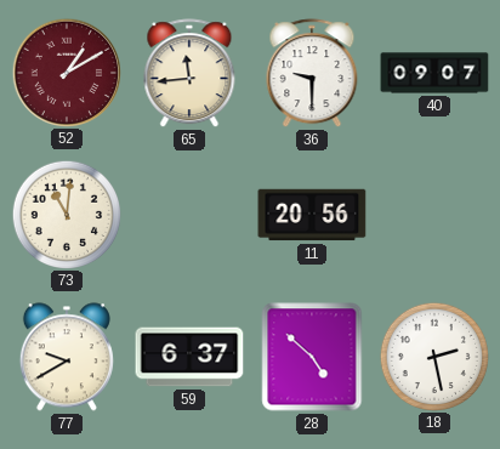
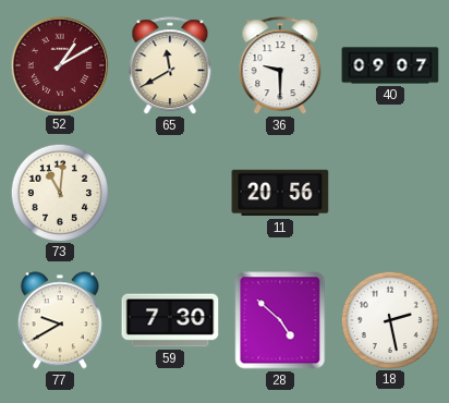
65: 11:44 -> 11:40 (170, 66)
59: 6:37 -> 7:30 (170, 320)
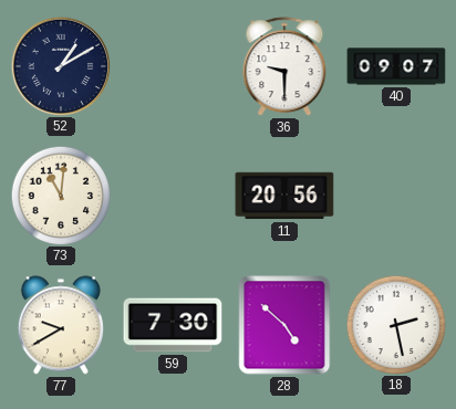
52 dial: burgundy -> navy (60, 65)
65: 11:40 -> none (170, 66)
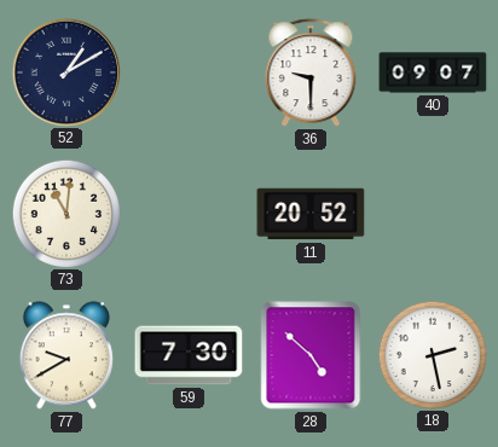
11: 20:56 -> 20:52 (311, 214)
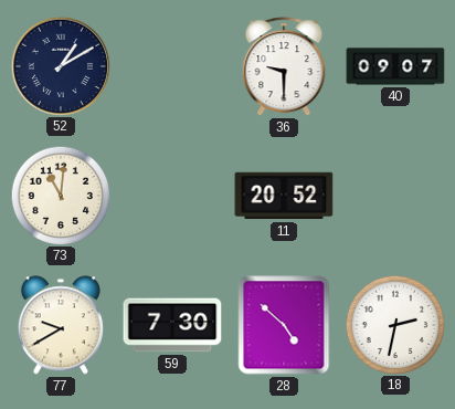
18: 2:28 -> 2:32 (394, 324)
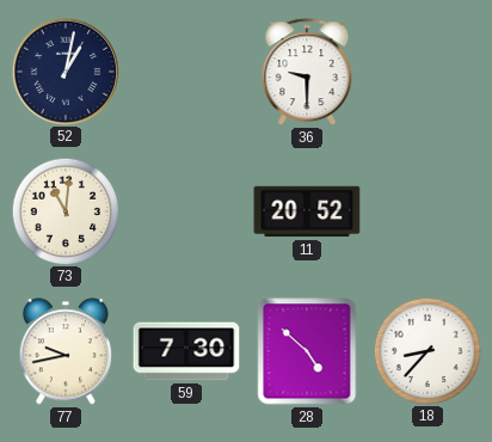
52: 1:10 -> 1:02 (64, 70)
40: 09:07 -> none (395, 66)
77: 9:40 -> 9:43 (66, 351)
18: 2:32 -> 8:37 (426, 350)
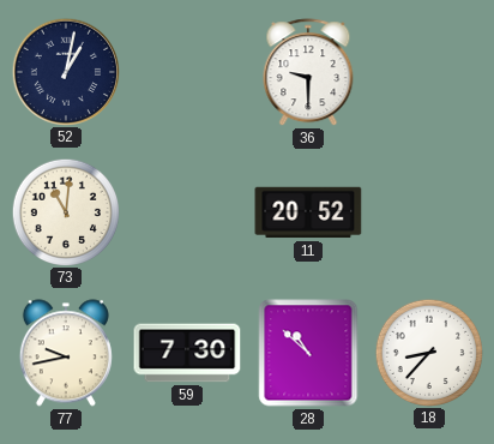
28: 4:52 -> 10:52 (308, 353)
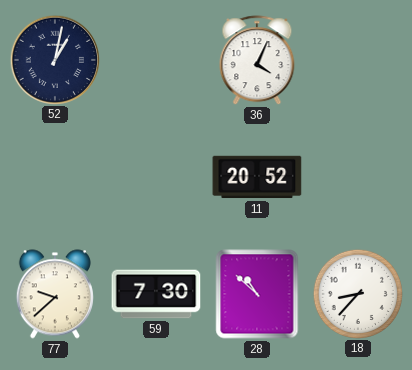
36: 9:30 -> 4:04 (257, 61)
73: 11:01 -> none (65, 211)
77: 9:43 -> 9:38 (55, 294)
